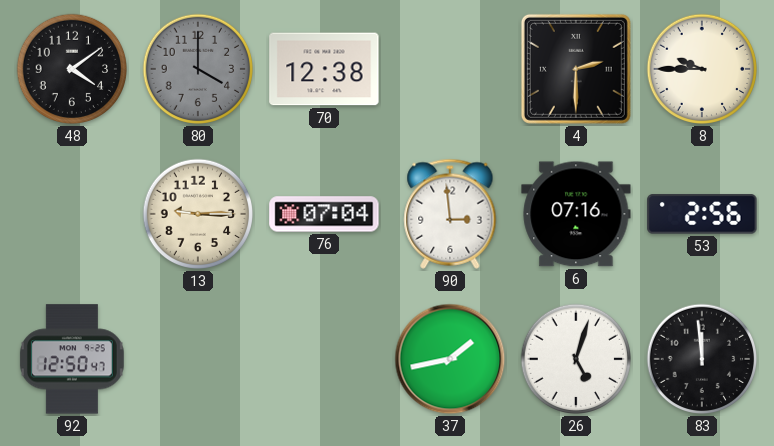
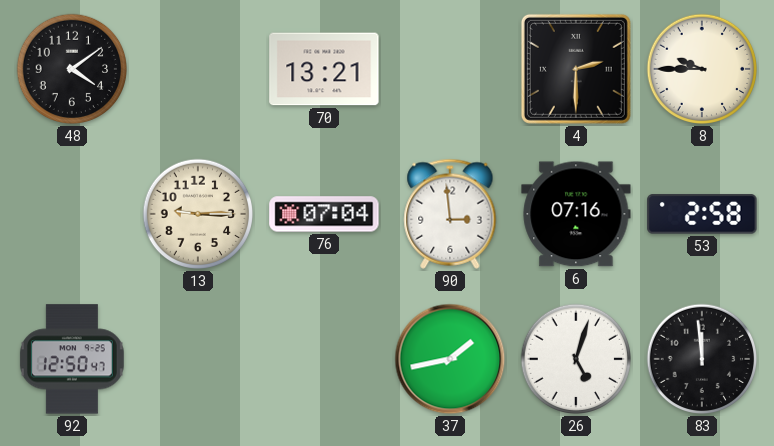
80: 4:00 -> none (198, 69)
70: 12:38 -> 13:21 (324, 69)
53: 2:56 -> 2:58 (702, 214)
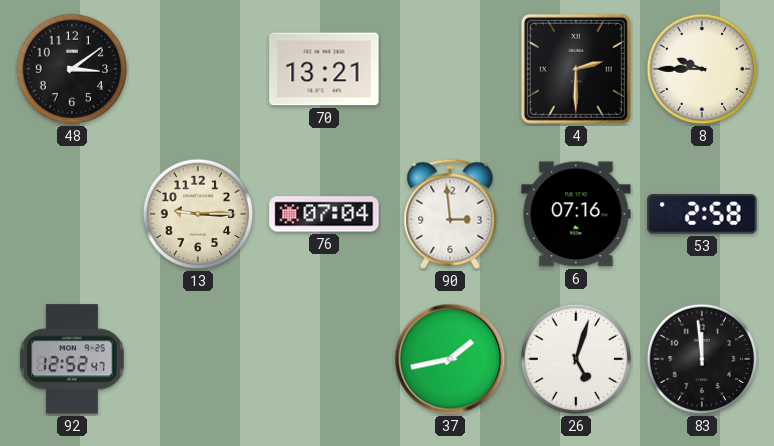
48: 4:09 -> 3:09 (72, 69)
92: 12:50 -> 12:52 (72, 359)
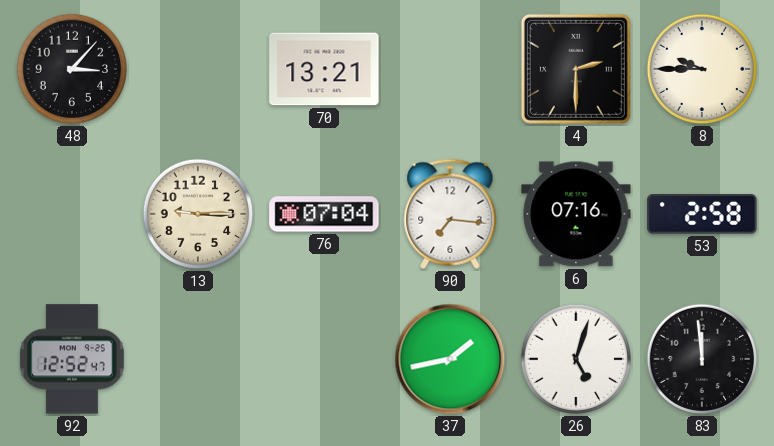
48: 3:09 -> 3:07 (72, 69)
90: 2:59 -> 7:16 (450, 214)
